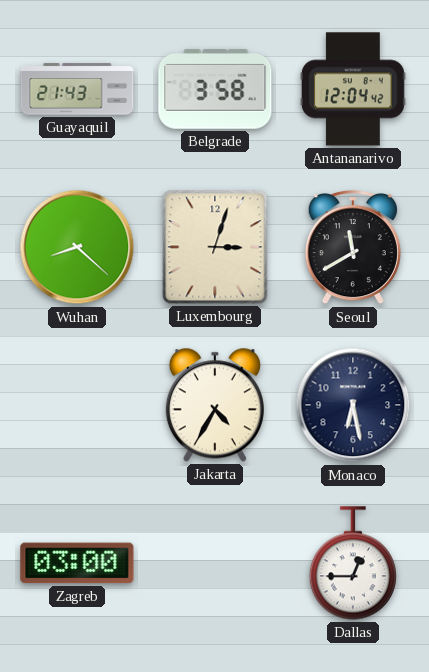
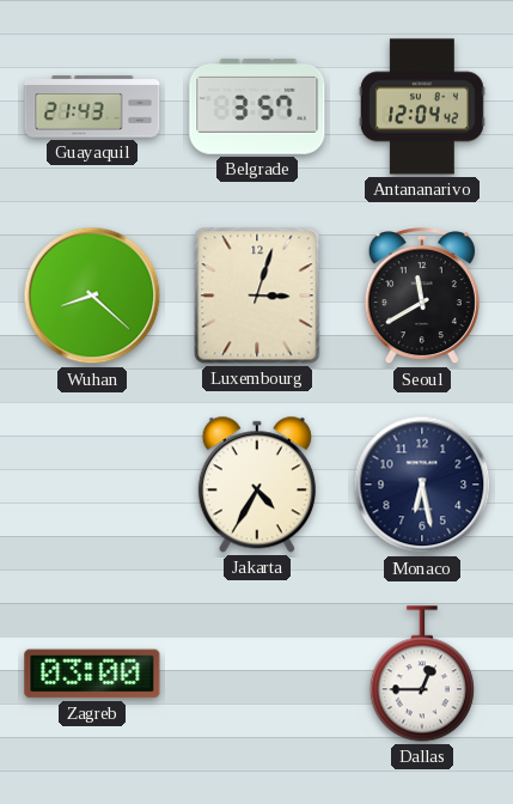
Belgrade: 3:58 -> 3:57 (257, 106)
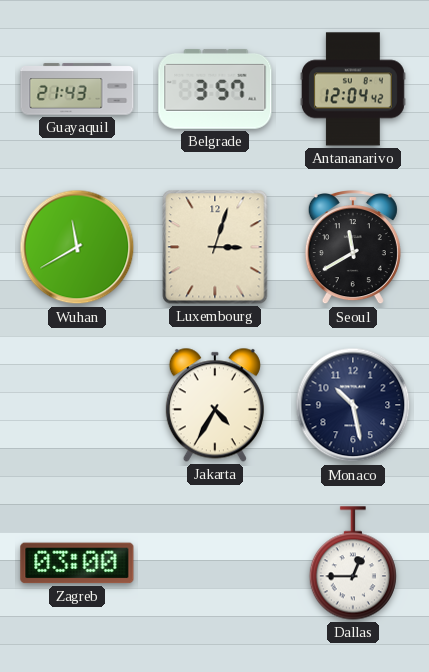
Wuhan: 8:22 -> 11:40 (77, 247)
Monaco: 6:28 -> 10:28 (353, 405)
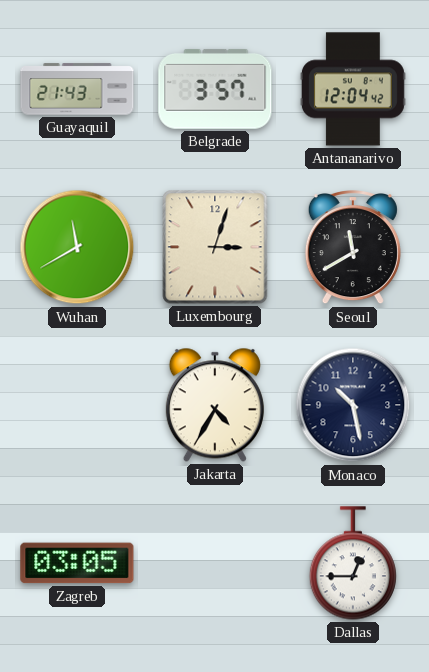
Zagreb: 03:00 -> 03:05 (77, 563)
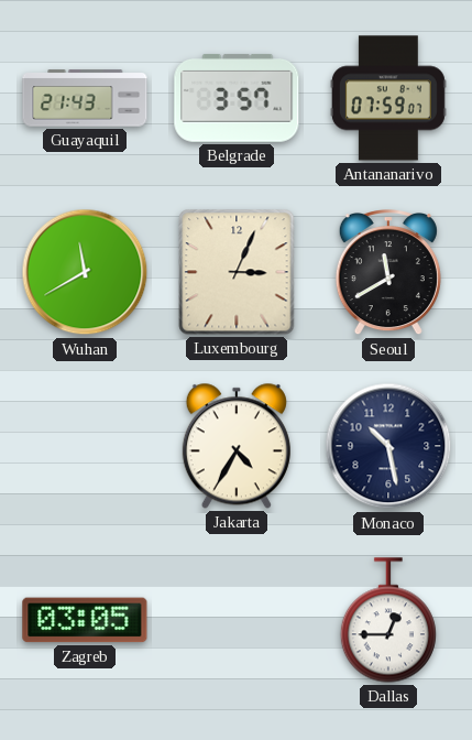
Antananarivo: 12:04 -> 07:59 (388, 98)
Luxembourg: 3:03 -> 3:04 (237, 272)
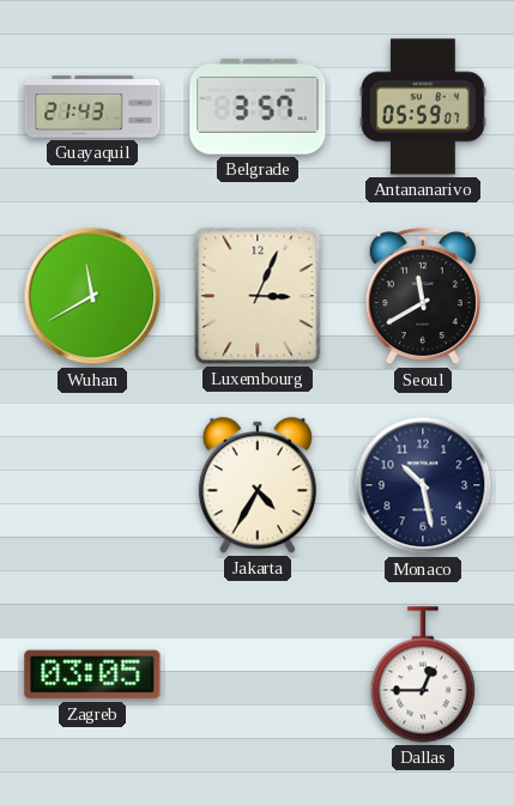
Antananarivo: 07:59 -> 05:59 (423, 107)
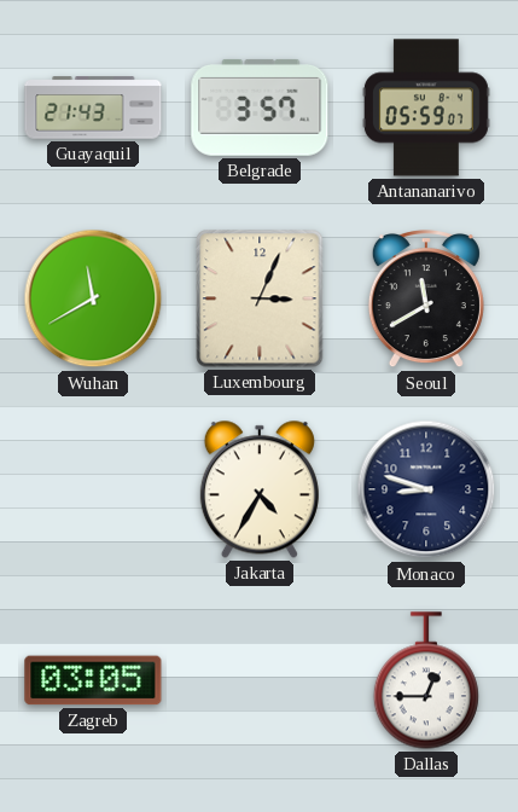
Monaco: 10:28 -> 8:48 (426, 489)
